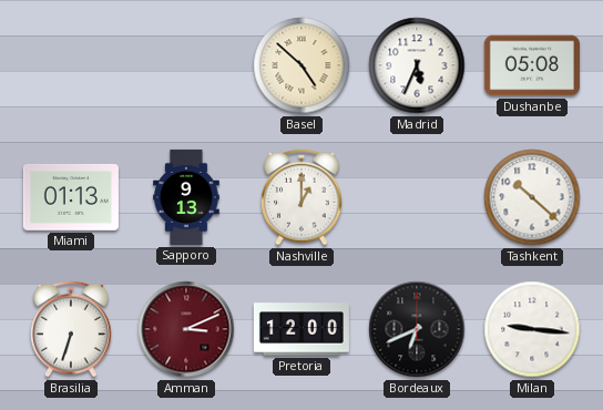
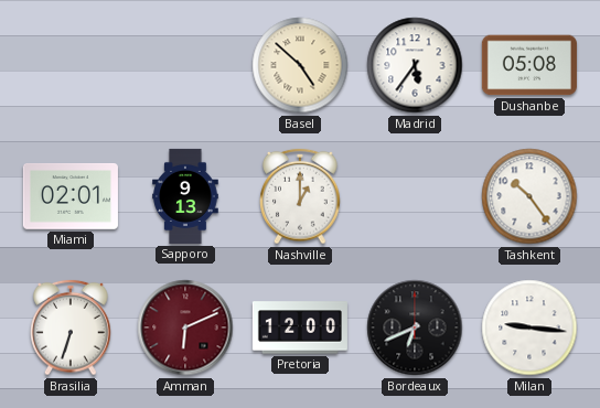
Madrid: 5:34 -> 5:36 (415, 65)
Miami: 01:13 -> 02:01 (71, 197)
Tashkent: 10:22 -> 10:24 (529, 196)
Amman: 3:11 -> 6:11 (185, 328)
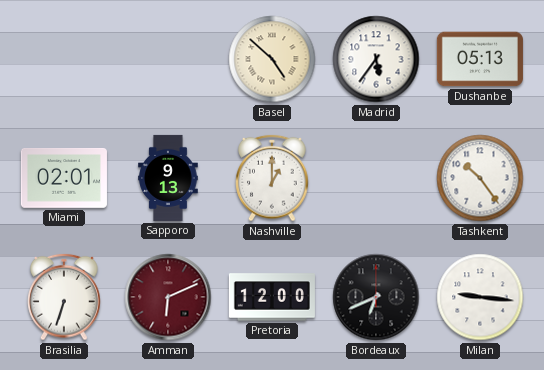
Dushanbe: 05:08 -> 05:13 (480, 59)
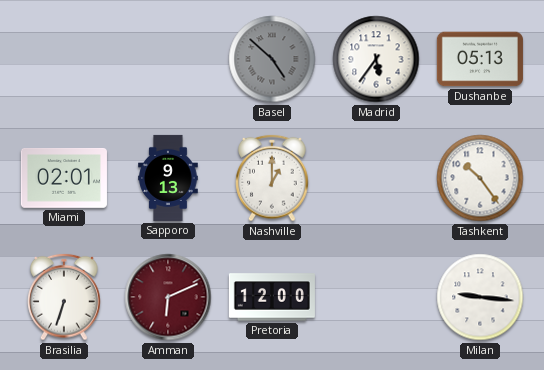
Basel dial: cream -> grey (272, 59)
Bordeaux: 6:41 -> none (376, 297)
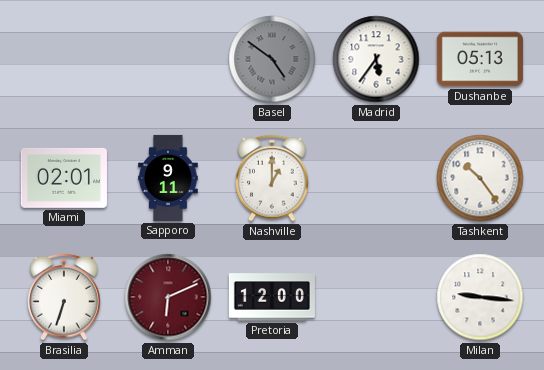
Basel: 4:52 -> 4:51 (272, 59)
Sapporo: 9:13 -> 9:11 (168, 178)
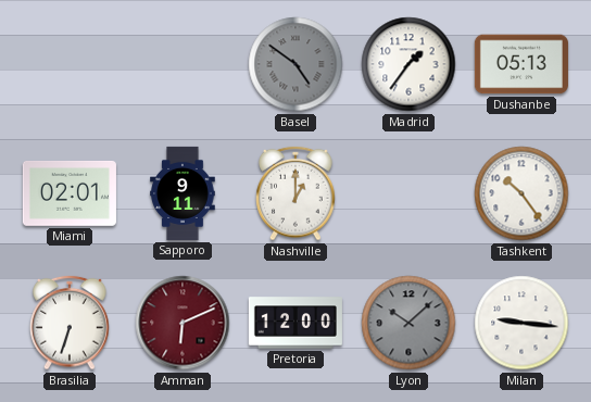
Madrid: 5:36 -> 1:36 (408, 64)
Lyon: none -> 10:08 (408, 323)
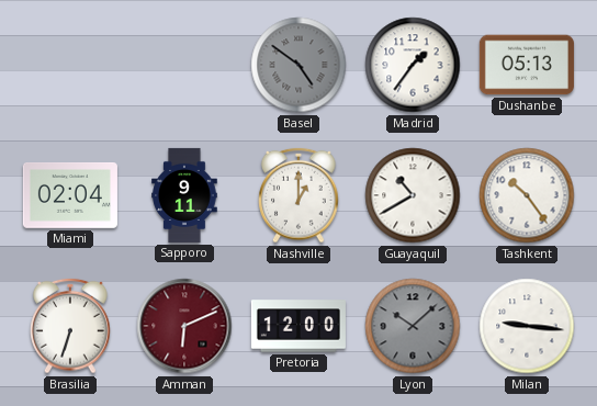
Miami: 02:01 -> 02:04 (70, 196)
Guayaquil: none -> 10:40 (413, 195)
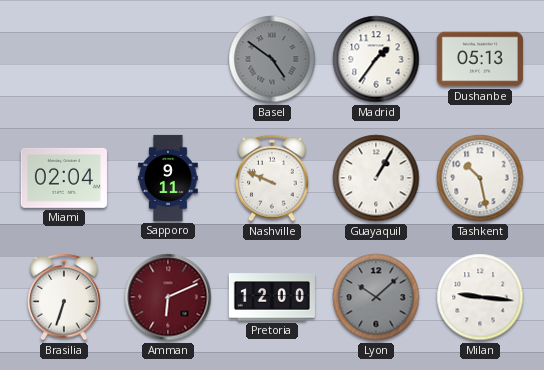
Nashville: 1:00 -> 9:49 (272, 178)
Guayaquil: 10:40 -> 1:05 (376, 178)
Tashkent: 10:24 -> 10:28 (480, 178)
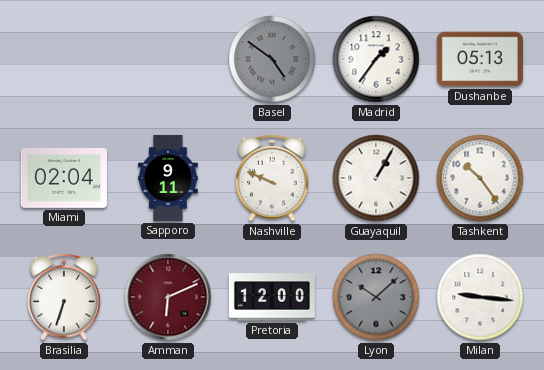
Tashkent: 10:28 -> 10:24 (480, 178)
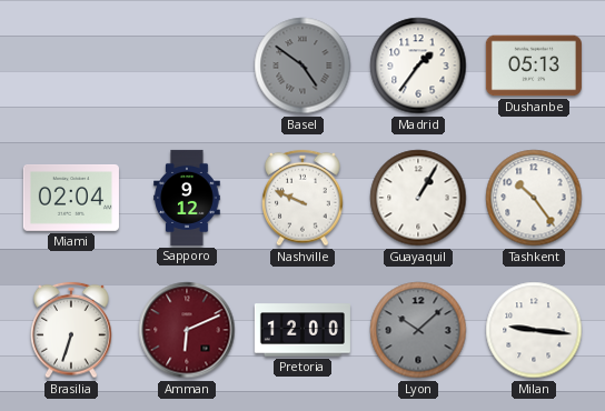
Sapporo: 9:11 -> 9:12 (187, 198)
